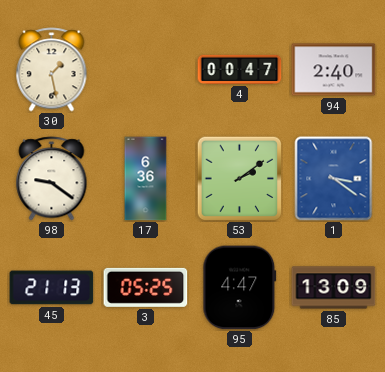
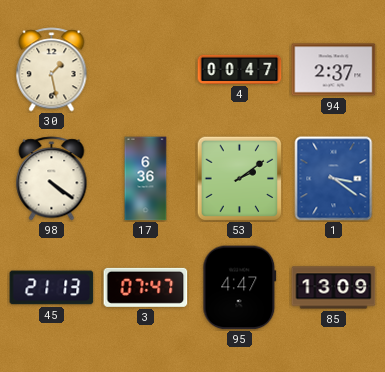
94: 2:40 -> 2:37 (334, 70)
98: 9:21 -> 4:21 (52, 179)
3: 05:25 -> 07:47 (146, 287)
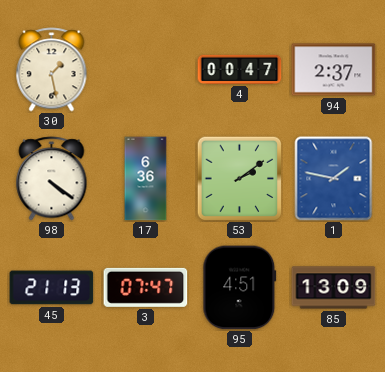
1: 3:21 -> 1:47 (334, 179)
95: 4:47 -> 4:51 (240, 288)
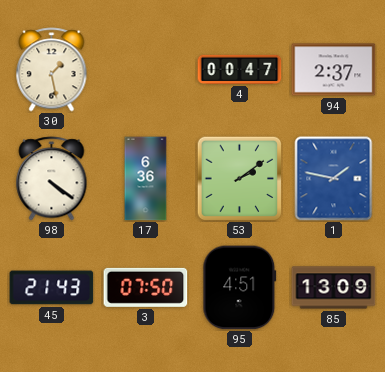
45: 21:13 -> 21:43 (52, 288)
3: 07:47 -> 07:50 (146, 287)
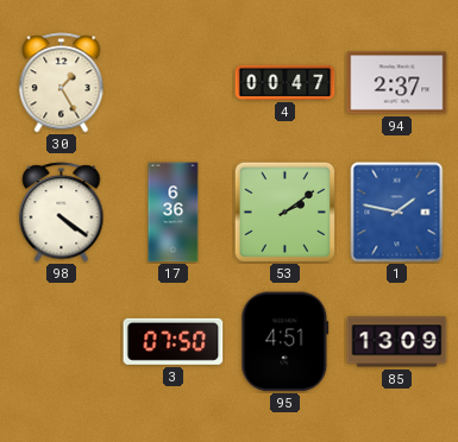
30: 1:28 -> 1:25 (62, 83)
45: 21:43 -> none (52, 288)
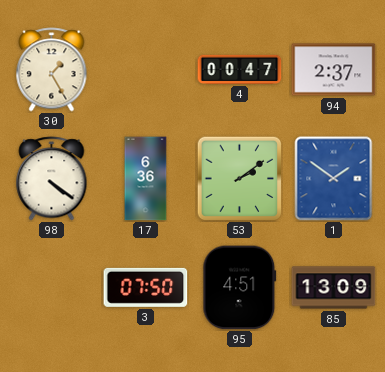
1: 1:47 -> 1:51 (334, 179)
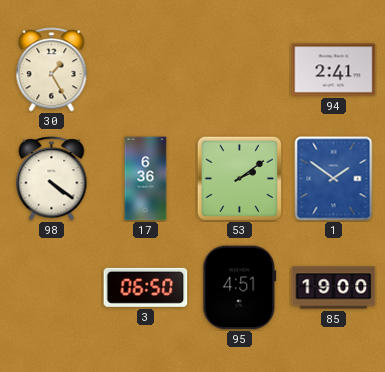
4: 00:47 -> none (240, 69)
94: 2:37 -> 2:41 (334, 70)
3: 07:50 -> 06:50 (146, 287)
85: 13:09 -> 19:00 (334, 288)
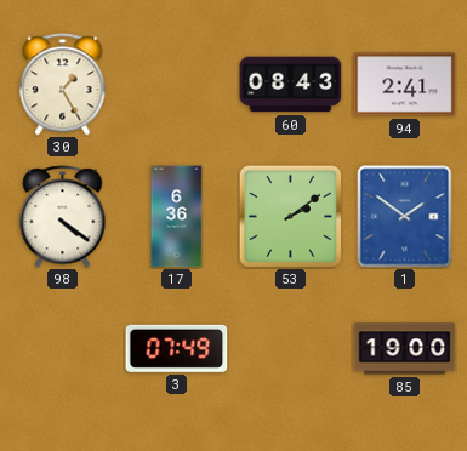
60: none -> 08:43 (291, 85)
3: 06:50 -> 07:49 (177, 348)
95: 4:51 -> none (240, 288)
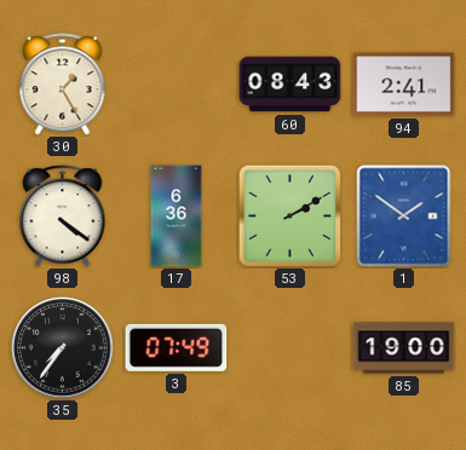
53: 2:09 -> 2:10 (289, 215)
35: none -> 7:36 (63, 348)
